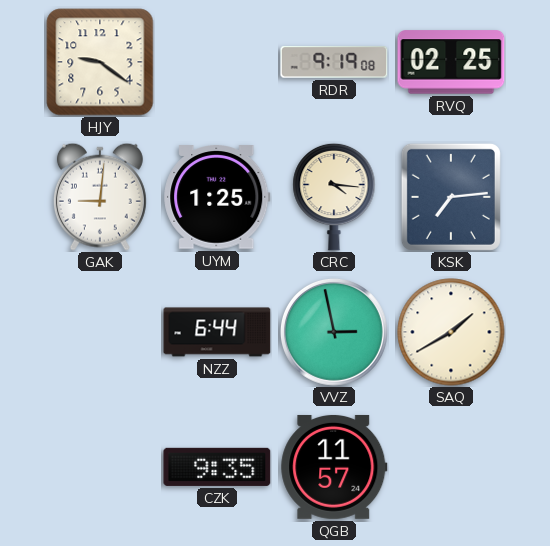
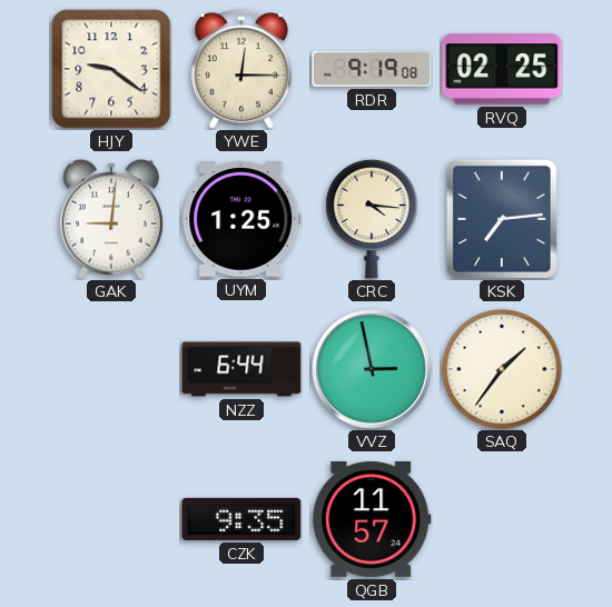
YWE: none -> 12:15 (241, 69)
SAQ: 1:40 -> 1:36 (502, 369)
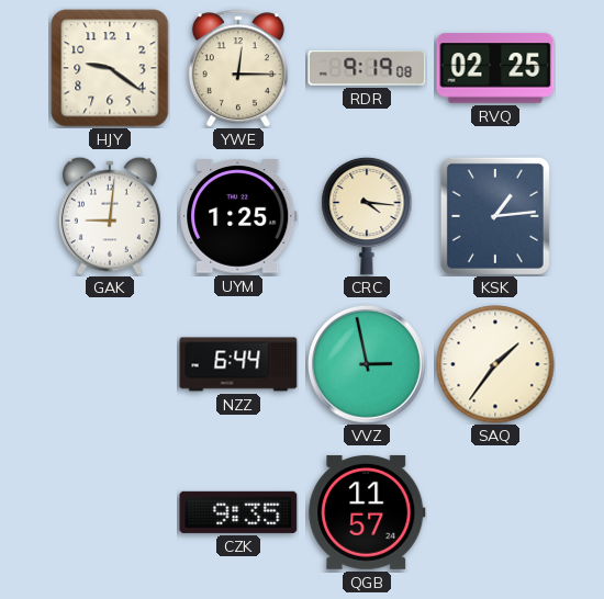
KSK: 7:14 -> 1:14 (495, 216)
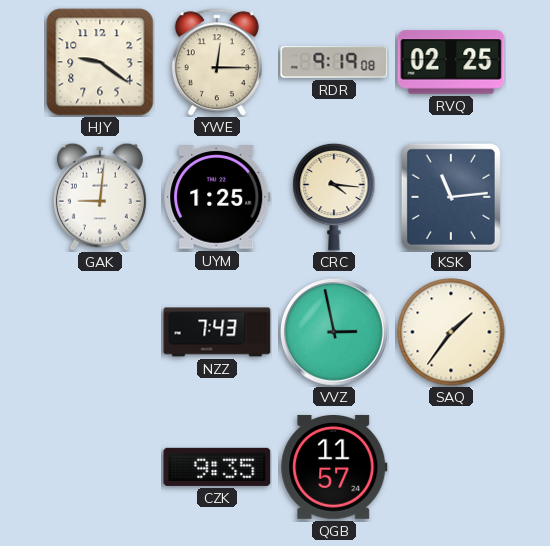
KSK: 1:14 -> 11:14 (451, 197)
NZZ: 6:44 -> 7:43 (217, 332)
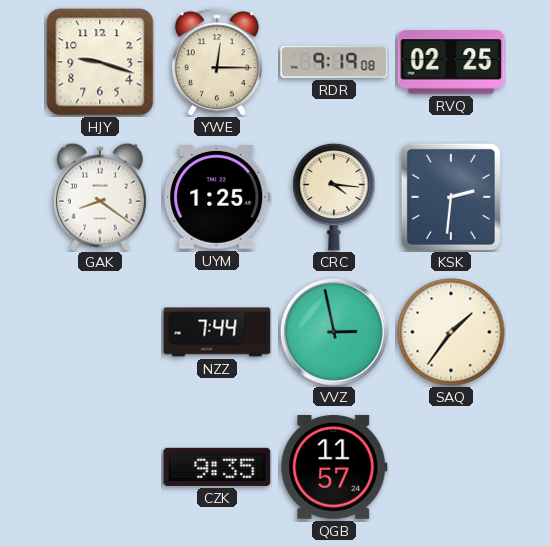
HJY: 9:21 -> 9:18 (100, 62)
GAK: 9:01 -> 8:21 (100, 197)
KSK: 11:14 -> 2:31 (451, 197)
NZZ: 7:43 -> 7:44 (217, 332)
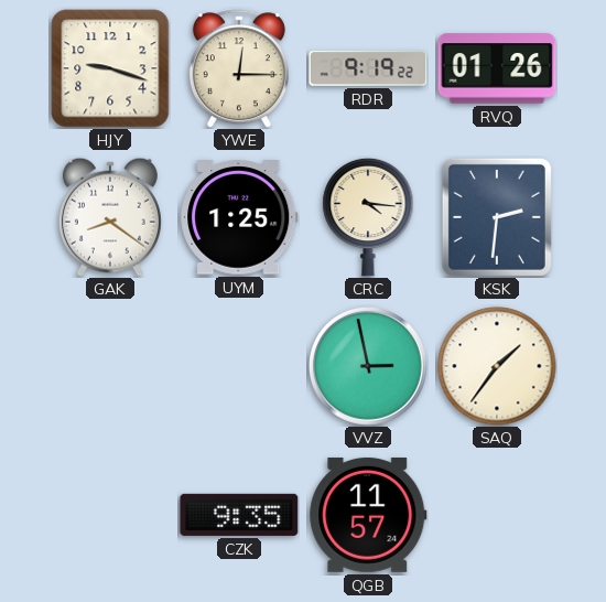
RDR: 9:19:08 -> 9:19:22 (368, 68)
RVQ: 02:25 -> 01:26 (497, 68)
NZZ: 7:44 -> none (217, 332)
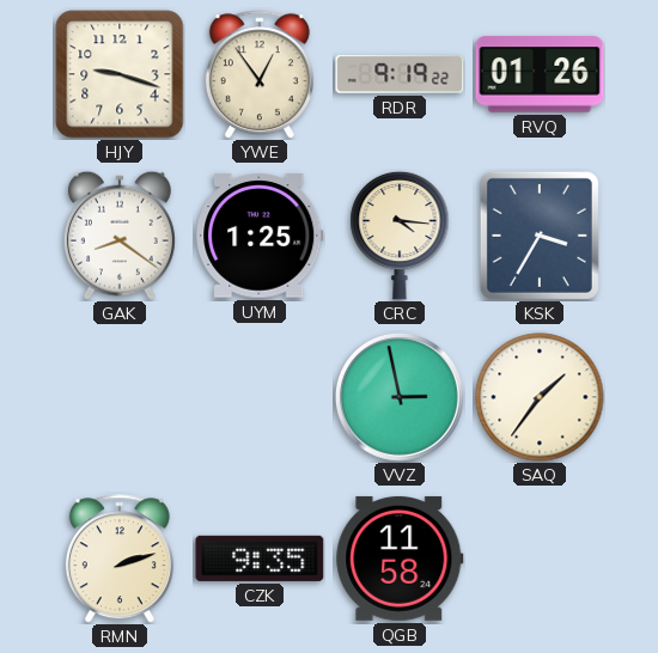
YWE: 12:15 -> 12:54 (260, 74)
KSK: 2:31 -> 3:35 (540, 236)
RMN: none -> 2:12 (120, 559)
QGB: 11:57 -> 11:58 (400, 559)
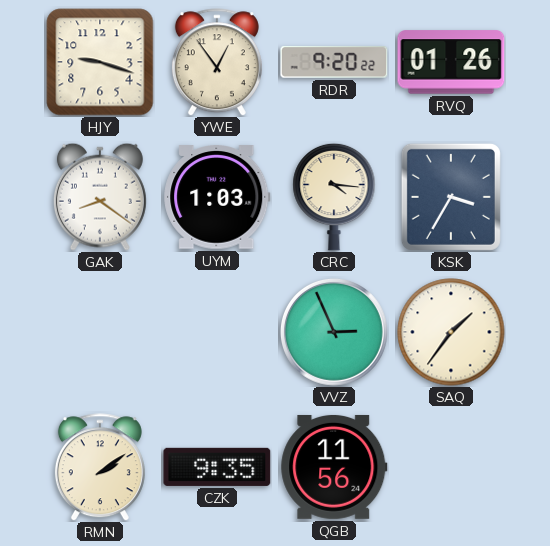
RDR: 9:19 -> 9:20 (334, 62)
UYM: 1:25 -> 1:03 (217, 197)
VVZ: 2:58 -> 2:56 (334, 332)
RMN: 2:12 -> 2:09 (100, 467)
QGB: 11:58 -> 11:56 (334, 467)
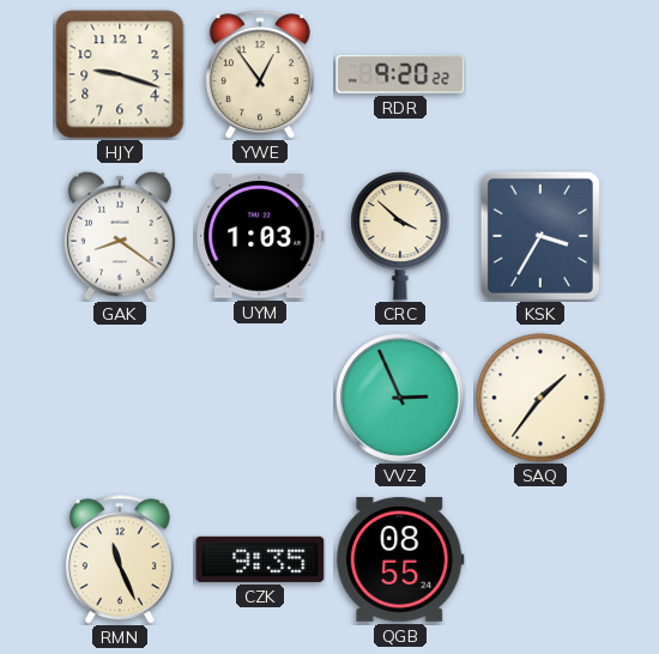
RVQ: 01:26 -> none (451, 62)
CRC: 4:16 -> 3:52 (400, 236)
RMN: 2:09 -> 11:26 (120, 559)
QGB: 11:56 -> 08:55 (400, 559)
